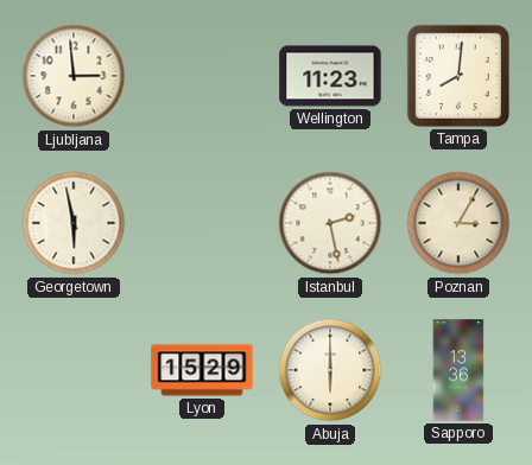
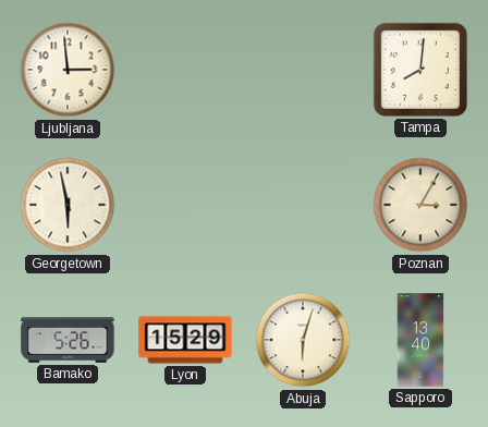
Wellington: 11:23 -> none (330, 76)
Istanbul: 2:28 -> none (330, 223)
Bamako: none -> 5:26 (68, 340)
Abuja: 6:00 -> 6:03 (303, 340)
Sapporo: 13:36 -> 13:40 (420, 340)
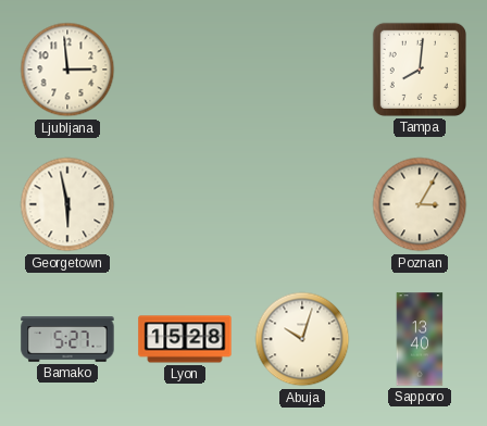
Bamako: 5:26 -> 5:27 (67, 339)
Lyon: 15:29 -> 15:28 (185, 339)
Abuja: 6:03 -> 10:03 (302, 339)
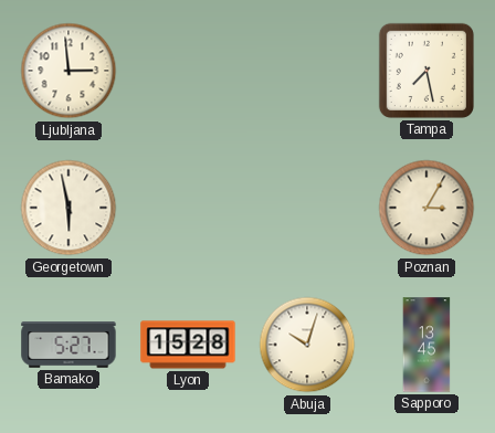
Tampa: 8:01 -> 7:28 (426, 71)
Sapporo: 13:40 -> 13:45 (426, 345)
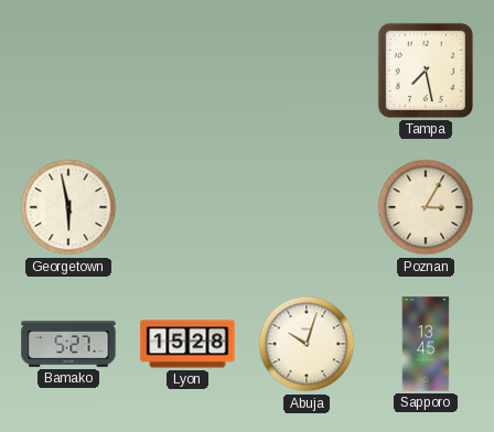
Ljubljana: 2:59 -> none (69, 71)
